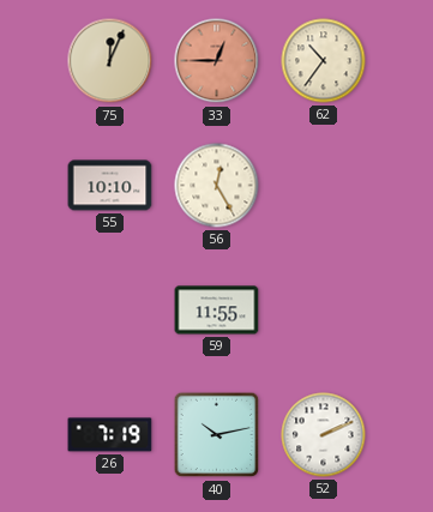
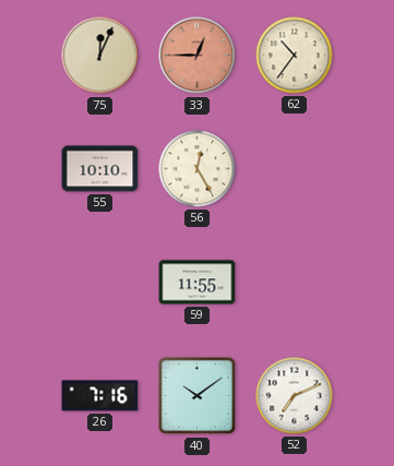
26: 7:19 -> 7:16 (100, 396)
40: 10:13 -> 10:09 (198, 396)
52: 2:11 -> 7:11 (295, 396)
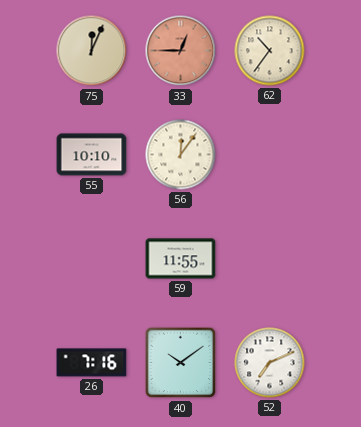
56: 12:25 -> 12:06 (181, 155)
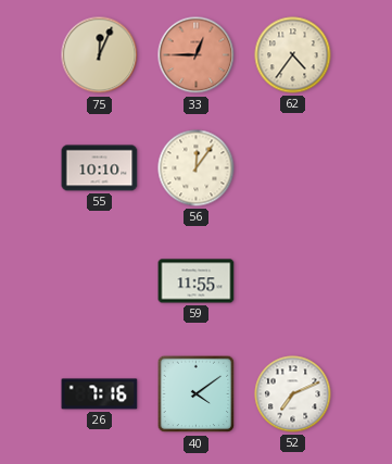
62: 10:36 -> 4:36 (293, 55)
40: 10:09 -> 4:09 (197, 394)
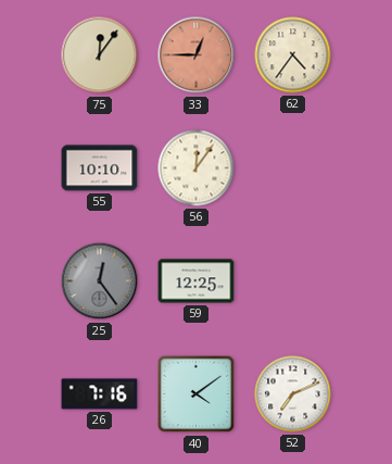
75: 12:04 -> 12:06 (100, 55)
25: none -> 12:24 (100, 281)
59: 11:55 -> 12:25 (197, 281)
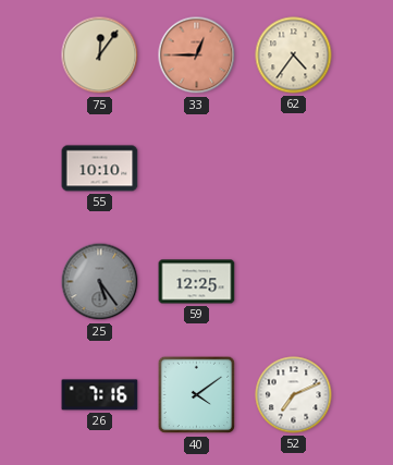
56: 12:06 -> none (197, 168)
25: 12:24 -> 5:24 (100, 282)
